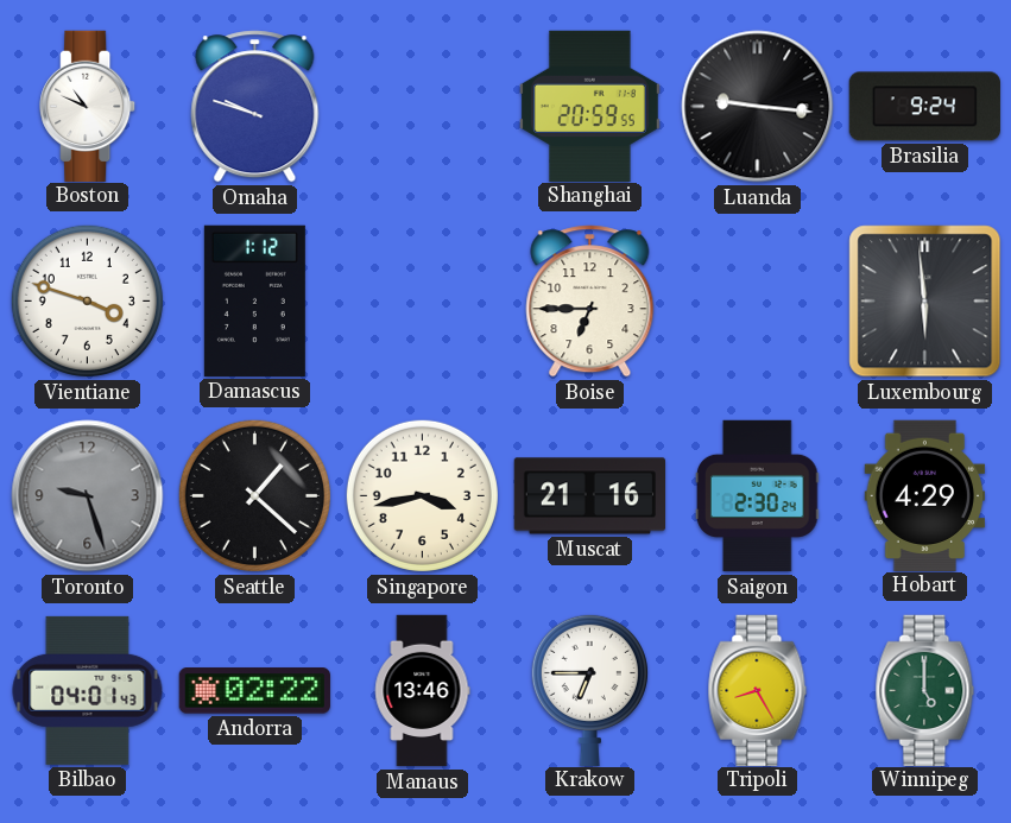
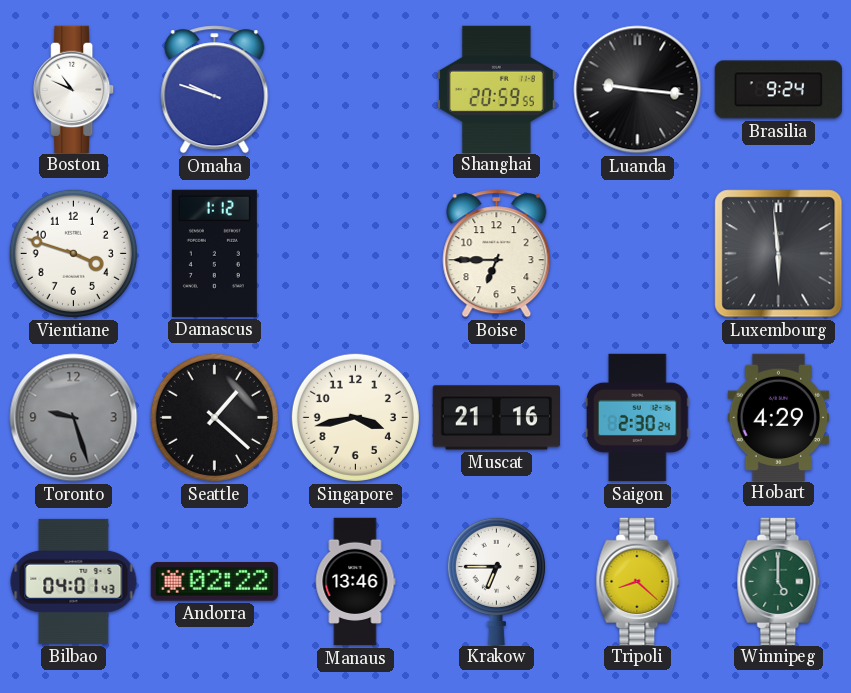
Tripoli: 8:25 -> 8:22 (638, 581)
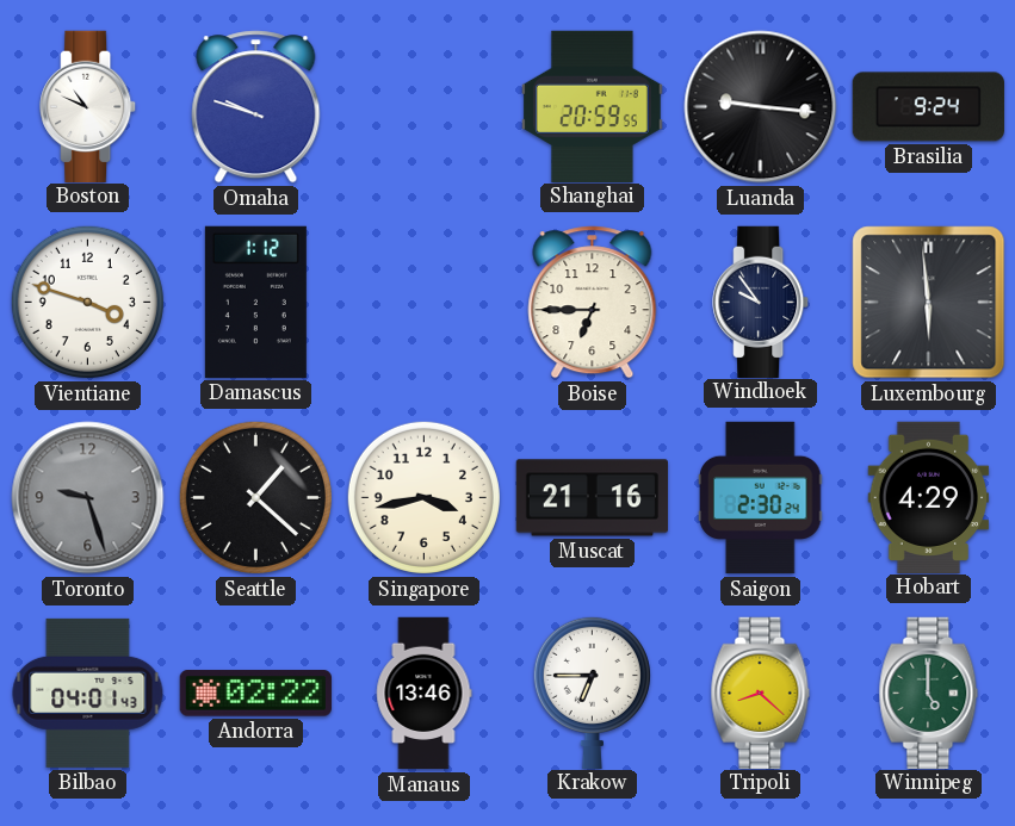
Windhoek: none -> 9:54 (761, 302)
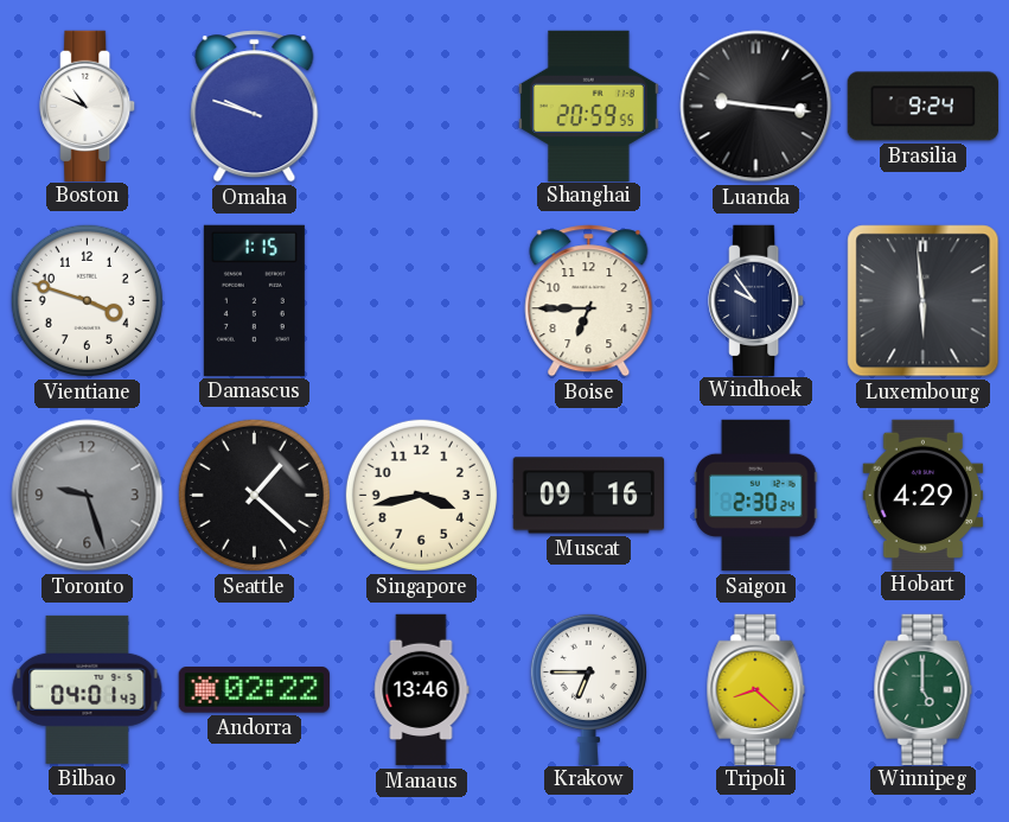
Damascus: 1:12 -> 1:15 (254, 300)
Muscat: 21:16 -> 09:16 (588, 496)
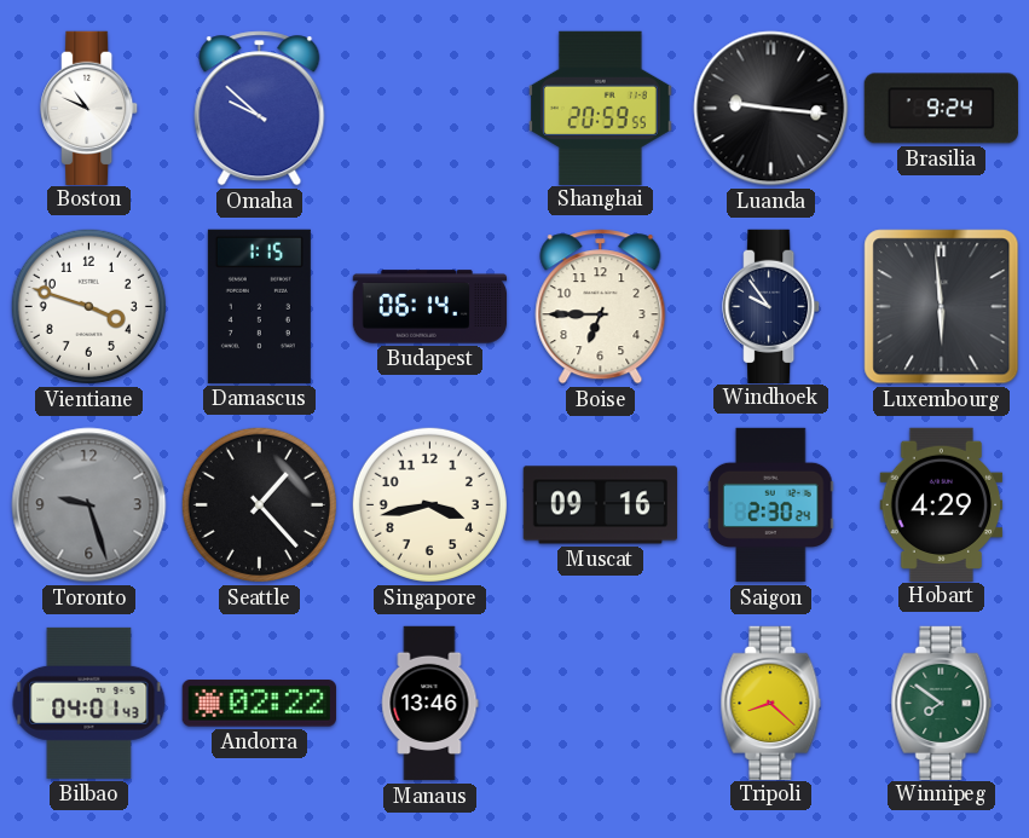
Omaha: 9:48 -> 9:52 (260, 109)
Budapest: none -> 06:14 (430, 307)
Seattle: 1:22 -> 1:23 (259, 504)
Krakow: 6:45 -> none (588, 688)
Winnipeg: 5:00 -> 7:51 (942, 703)
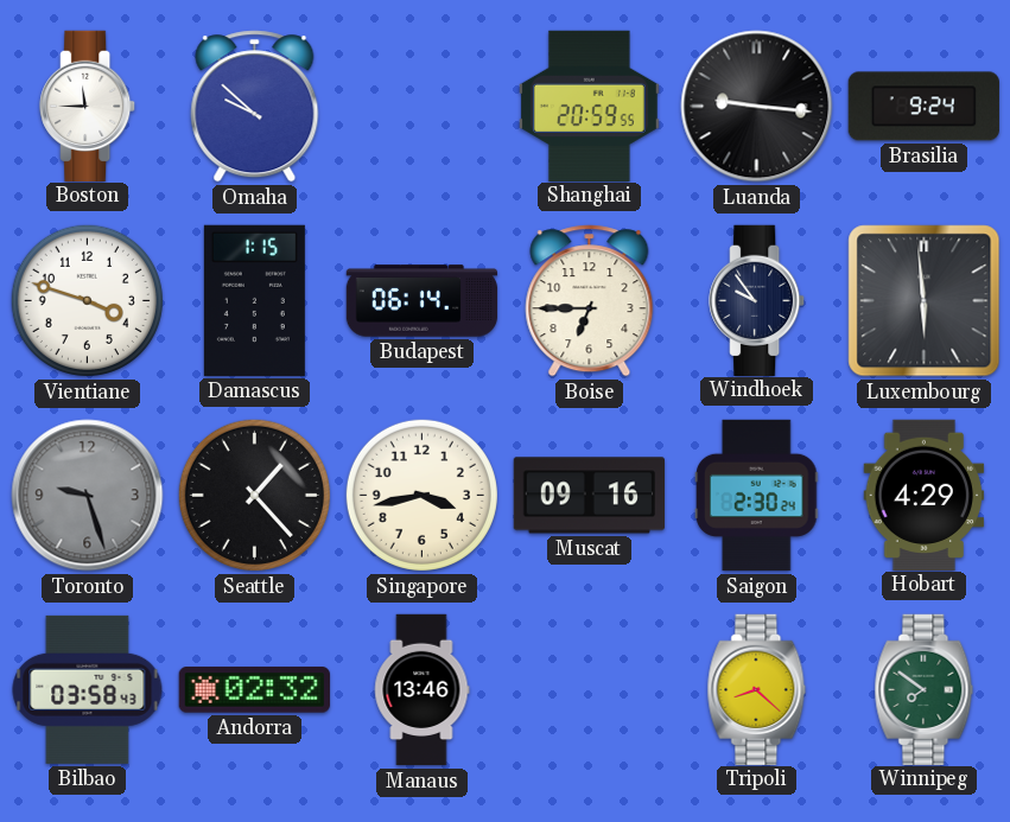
Boston: 10:49 -> 11:45 (88, 106)
Bilbao: 04:01 -> 03:58 (88, 689)
Andorra: 02:22 -> 02:32 (254, 690)
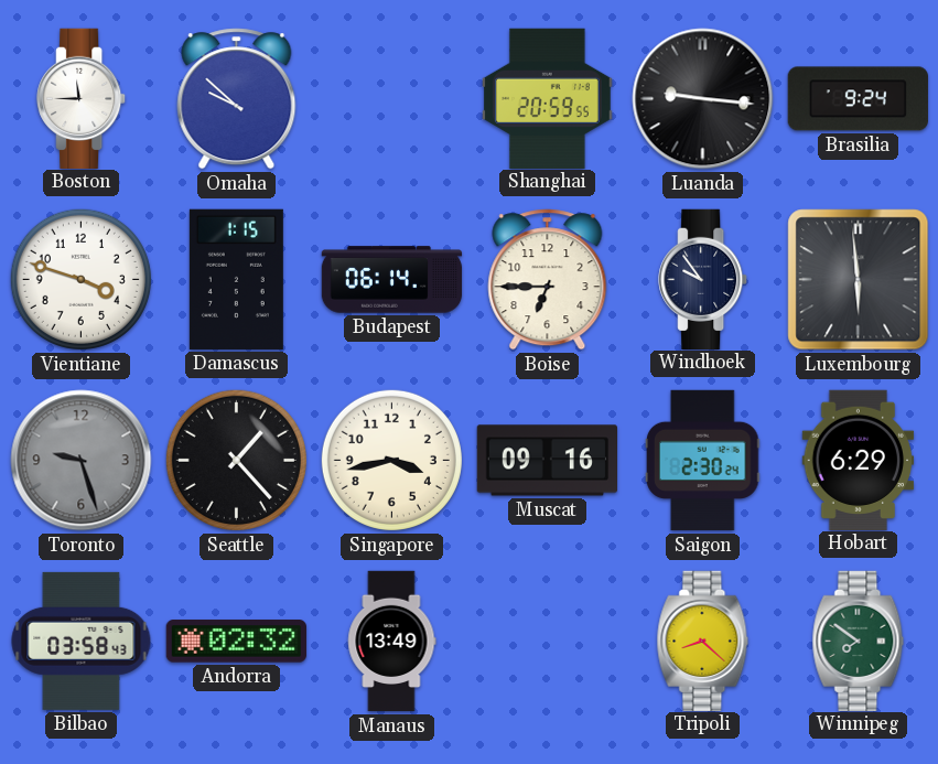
Hobart: 4:29 -> 6:29 (859, 460)
Manaus: 13:46 -> 13:49 (392, 642)
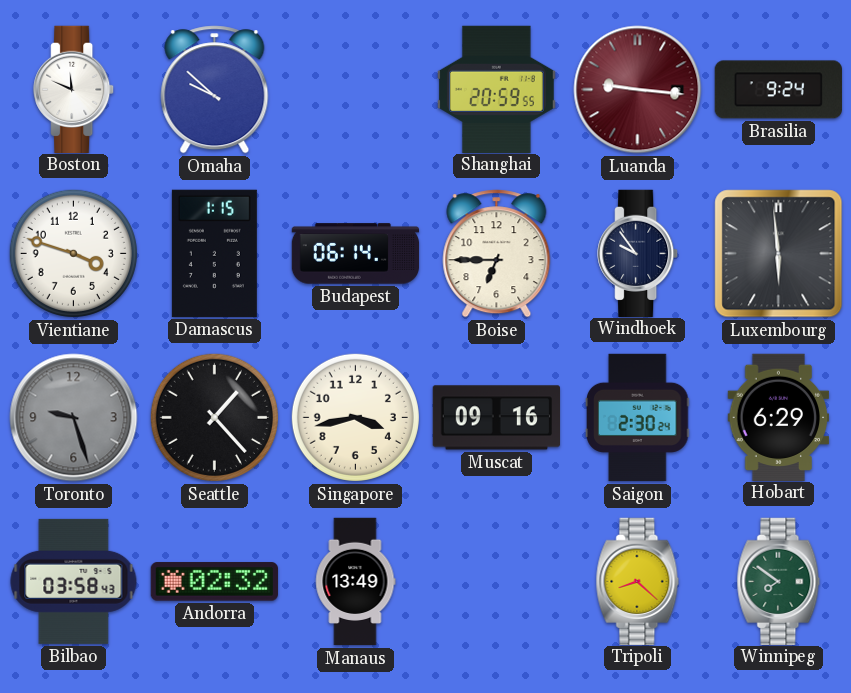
Boston: 11:45 -> 11:49 (74, 89)
Luanda dial: black -> burgundy (638, 90)
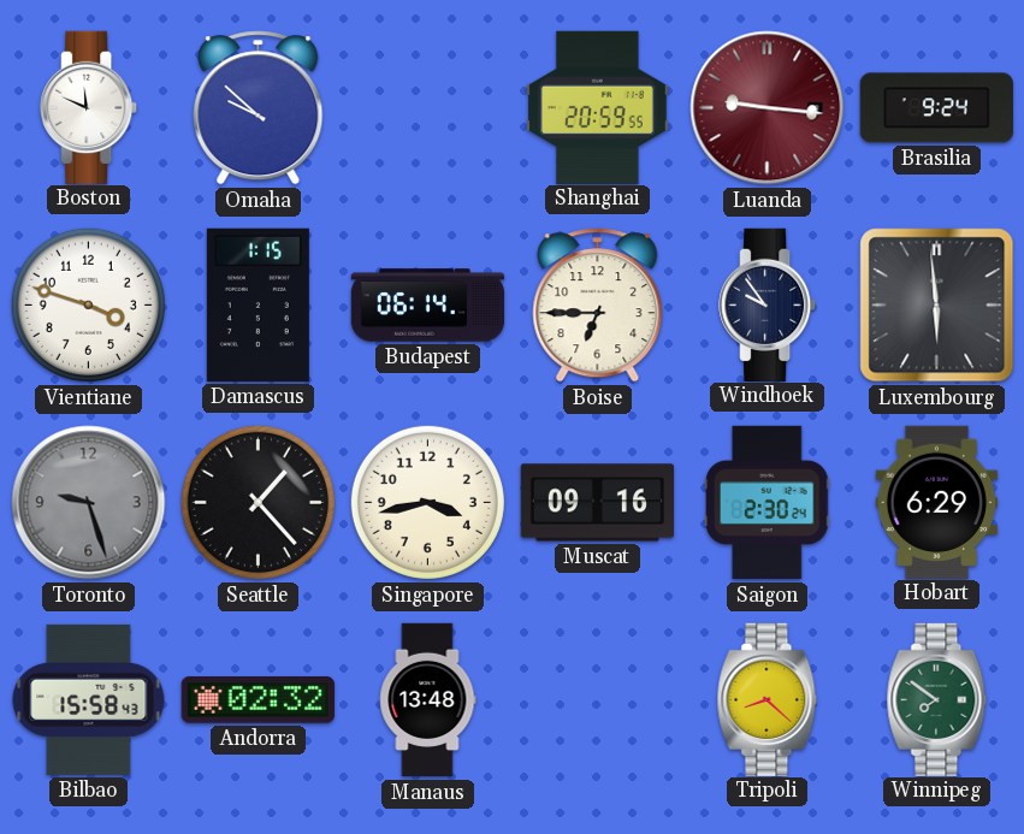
Bilbao: 03:58 -> 15:58 (89, 699)
Manaus: 13:49 -> 13:48 (428, 700)
